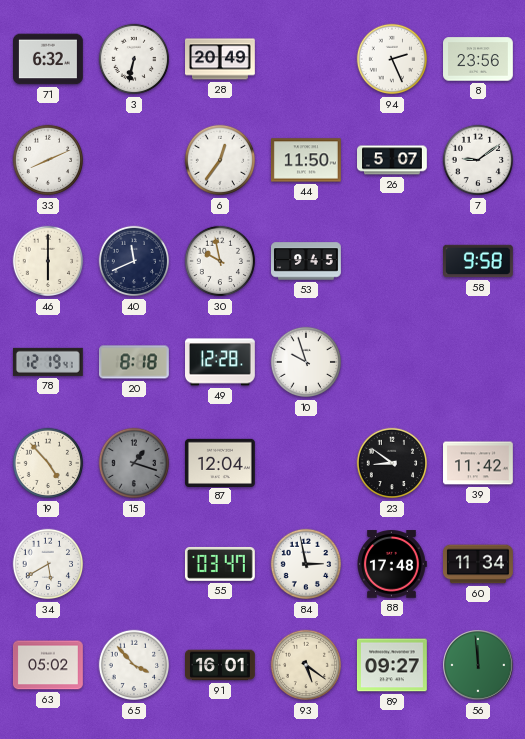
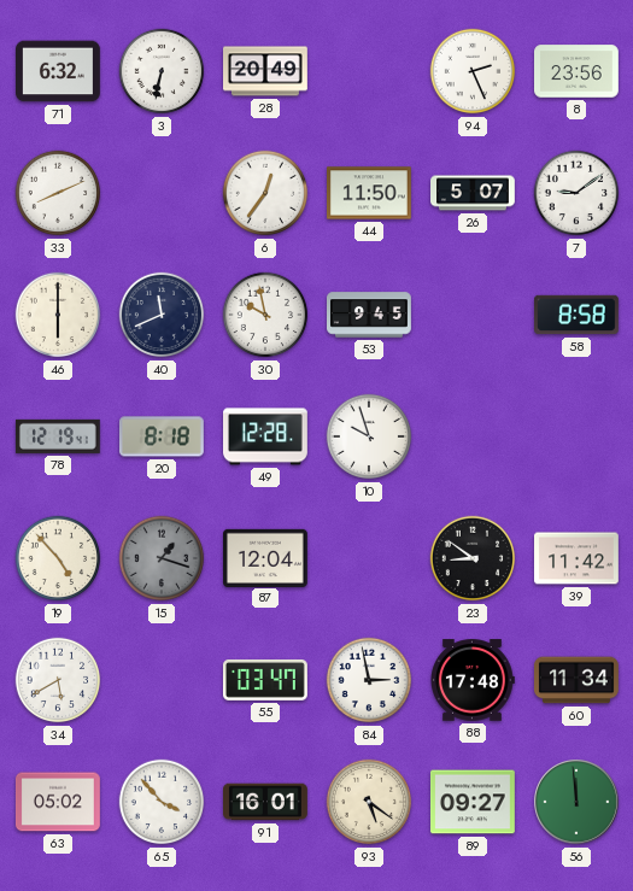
58: 9:58 -> 8:58 (578, 315)
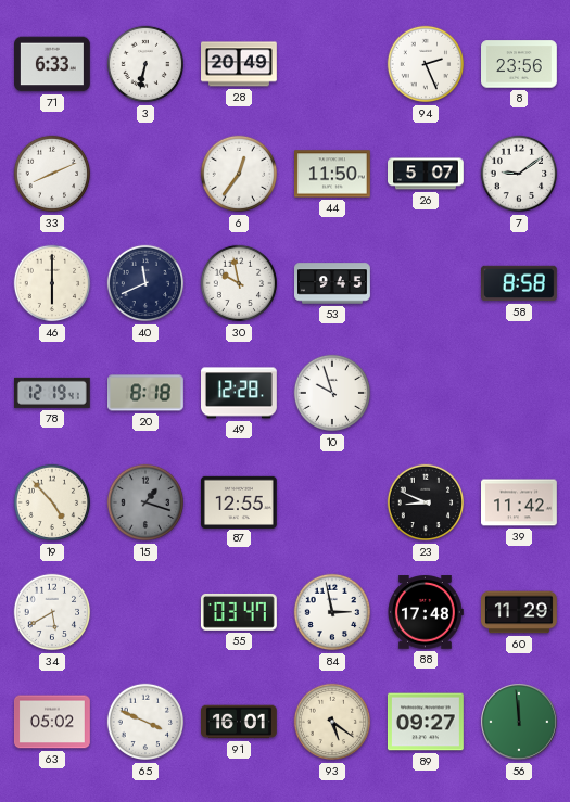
71: 6:32 -> 6:33 (53, 64)
87: 12:04 -> 12:55 (240, 501)
23: 8:51 -> 8:49 (426, 502)
60: 11:34 -> 11:29 (520, 612)
65: 3:53 -> 3:49 (145, 722)
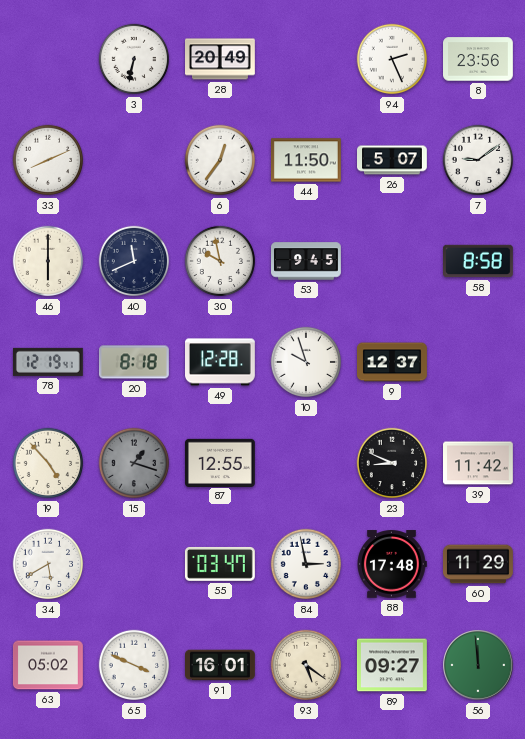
71: 6:33 -> none (53, 64)
9: none -> 12:37 (393, 362)
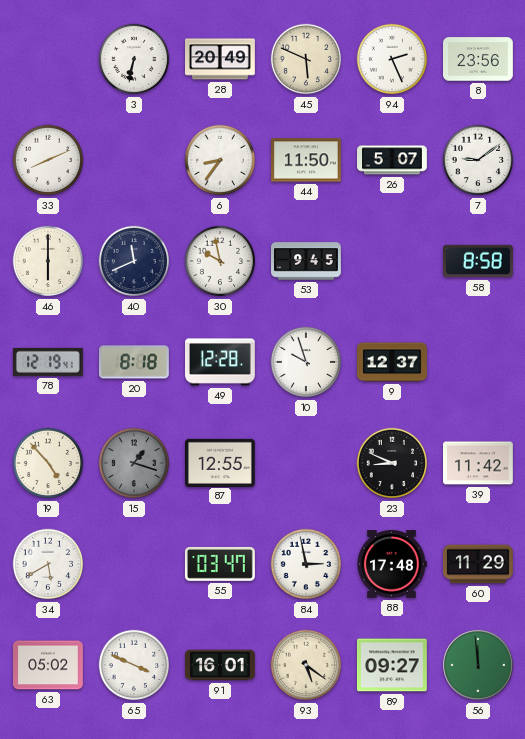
45: none -> 5:49 (306, 59)
6: 12:36 -> 8:36 (220, 160)
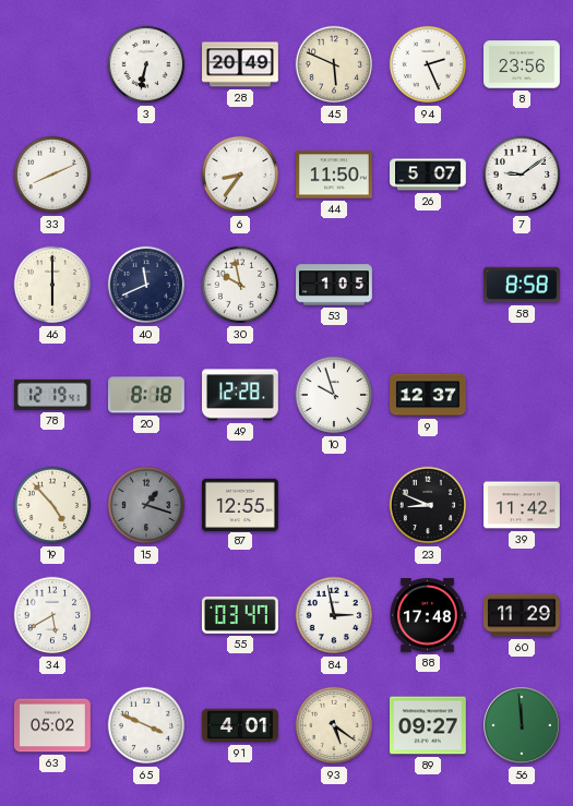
53: 9:45 -> 1:05 (335, 285)
91: 16:01 -> 4:01 (241, 725)
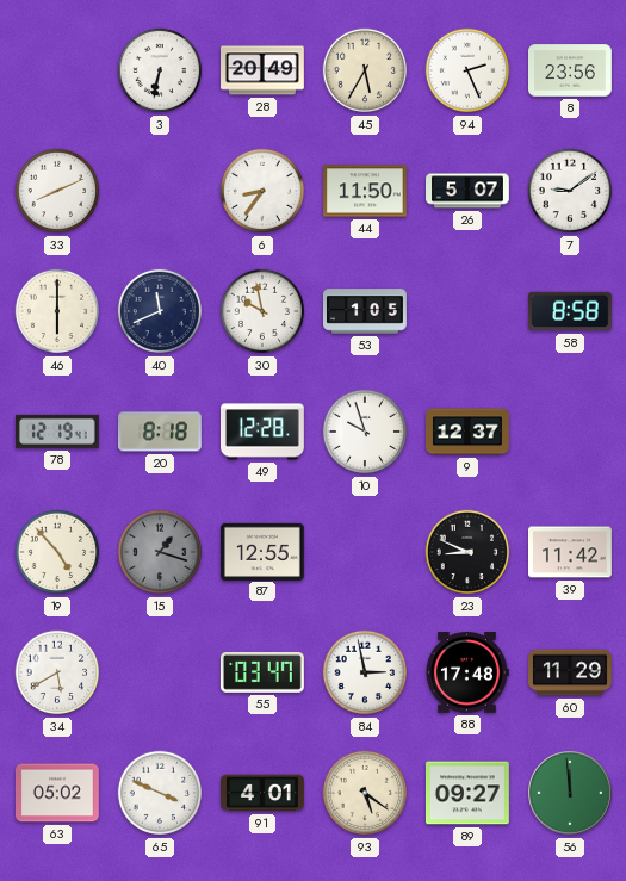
45: 5:49 -> 5:35 (365, 70)
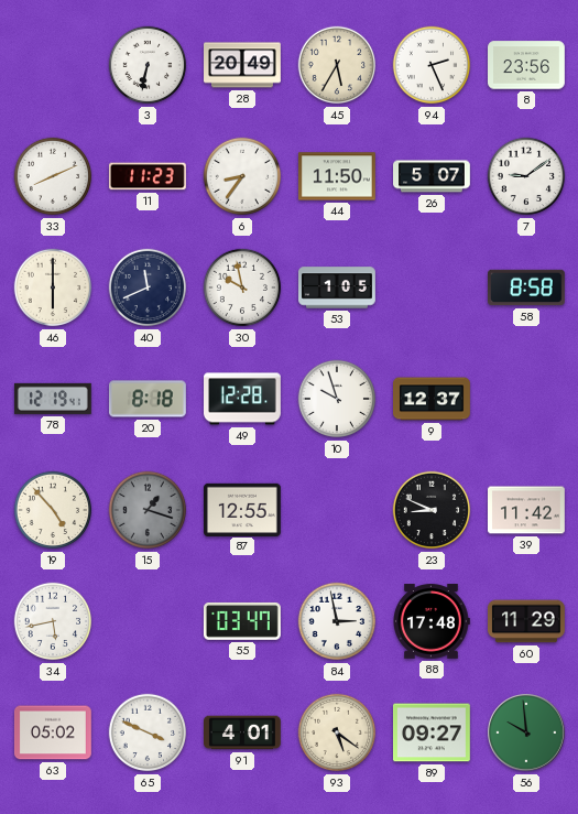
11: none -> 11:23 (148, 176)
34: 5:40 -> 5:43 (53, 621)
56: 11:59 -> 9:59 (526, 732)
